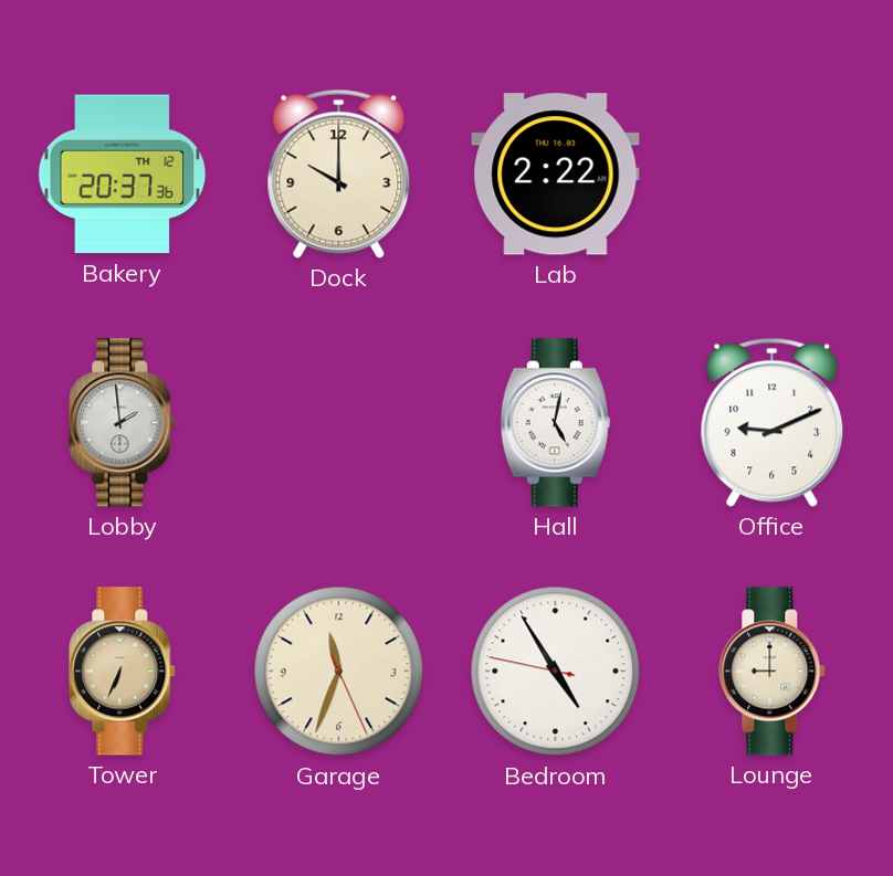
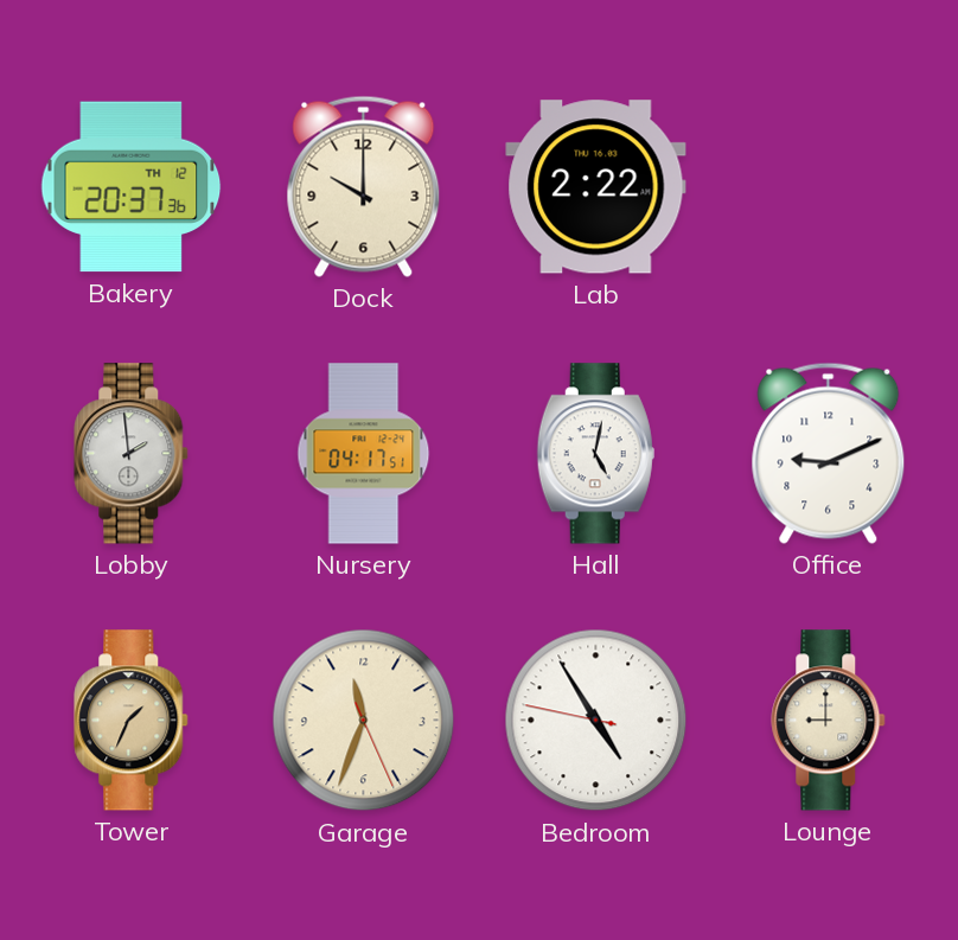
Nursery: none -> 04:17 (364, 454)
Tower: 6:34 -> 1:34 (132, 721)
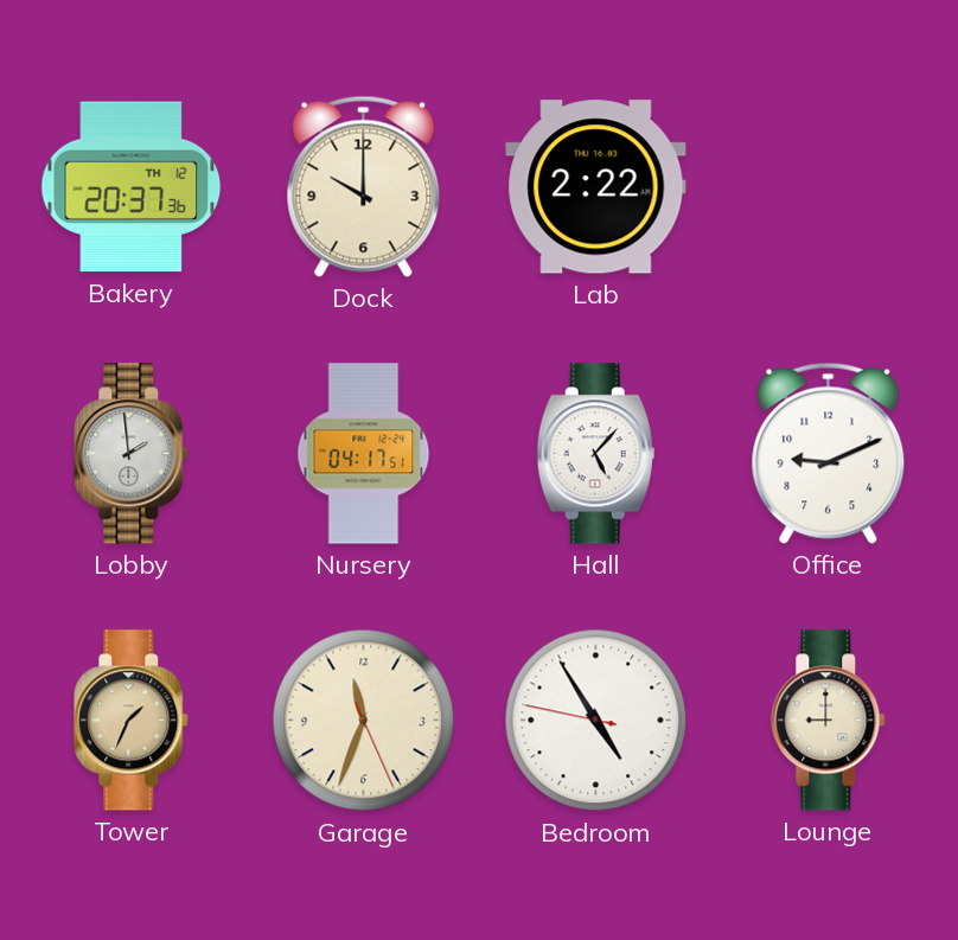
Hall: 5:02 -> 5:07 (595, 454)
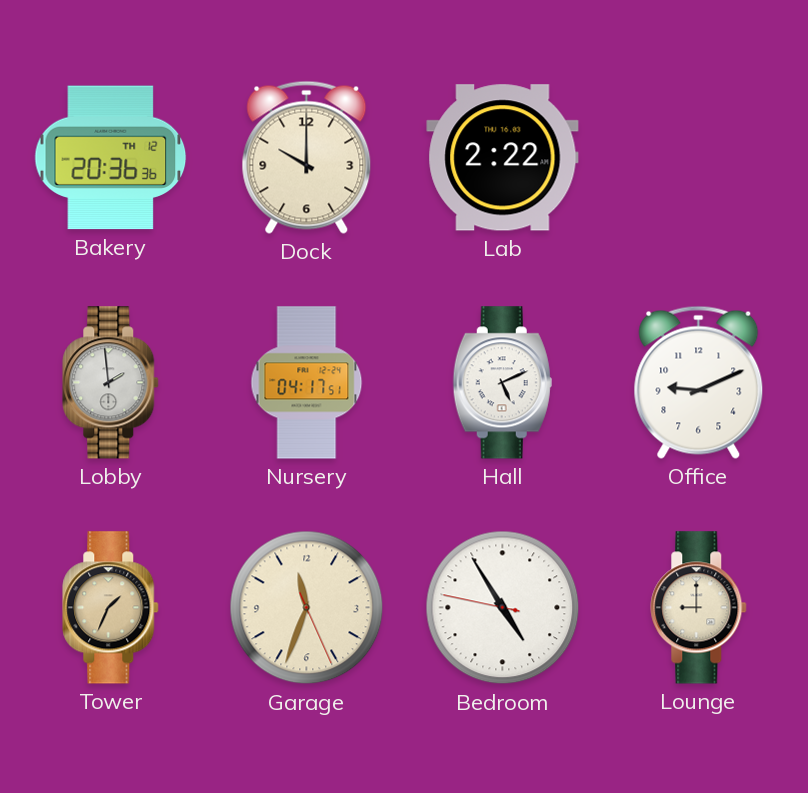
Bakery: 20:37 -> 20:36 (111, 158)
Hall: 5:07 -> 5:11 (502, 383)
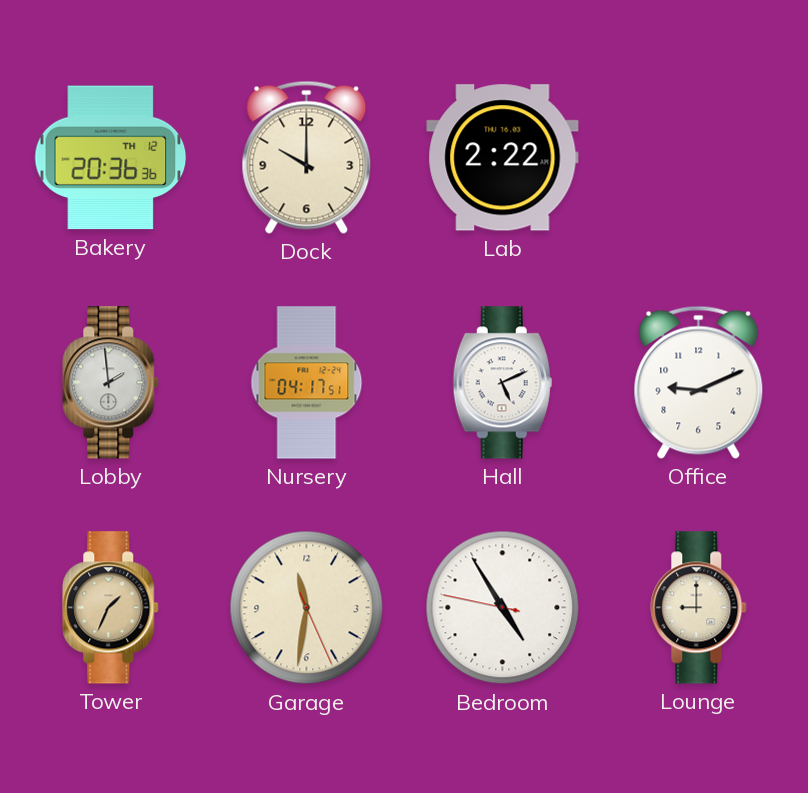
Garage: 11:33 -> 11:31 (307, 608)
